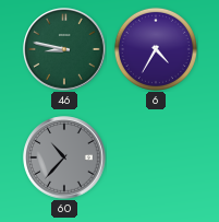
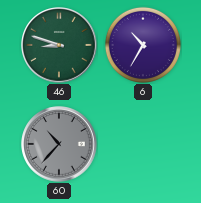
46: 8:47 -> 8:48 (59, 45)
6: 4:35 -> 10:35 (143, 45)
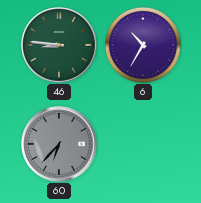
46: 8:48 -> 8:46 (59, 45)
60: 10:37 -> 6:37 (59, 144)
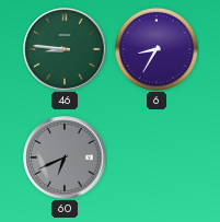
6: 10:35 -> 8:35 (157, 49)
60: 6:37 -> 6:41 (65, 157)
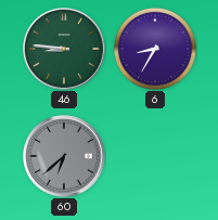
60: 6:41 -> 6:38 (64, 156)
